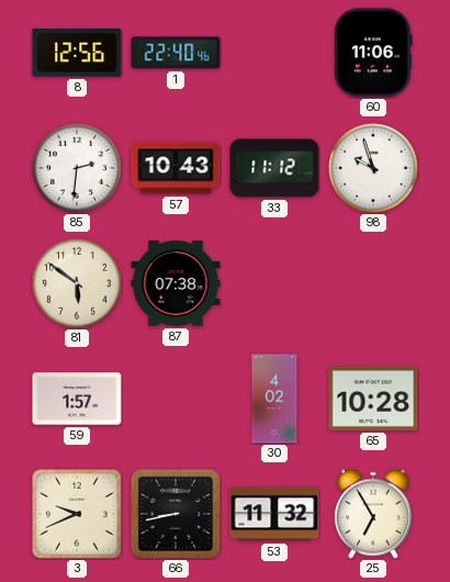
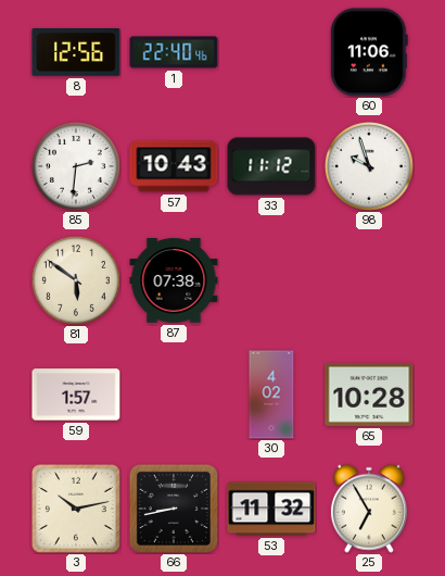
3: 9:41 -> 10:13 (76, 509)
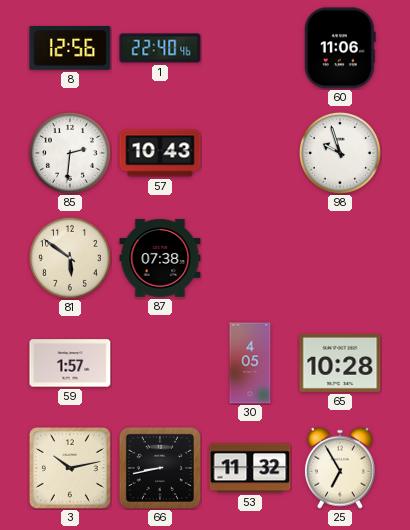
33: 11:12 -> none (271, 166)
30: 4:02 -> 4:05 (250, 363)
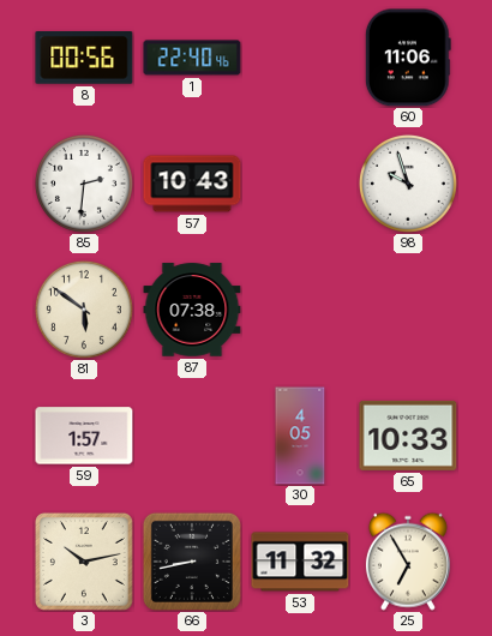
8: 12:56 -> 00:56 (84, 59)
65: 10:28 -> 10:33 (408, 436)
